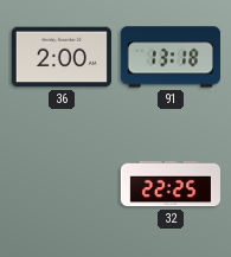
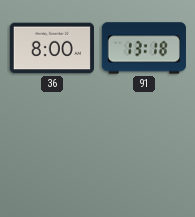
36: 2:00 -> 8:00 (52, 48)
32: 22:25 -> none (171, 184)
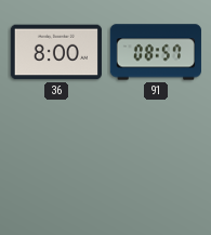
91: 13:18 -> 08:57 (156, 52)
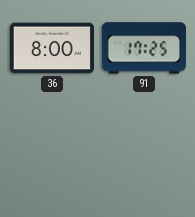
91: 08:57 -> 17:25 (144, 48)
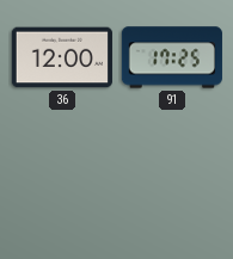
36: 8:00 -> 12:00 (62, 57)
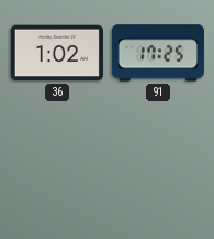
36: 12:00 -> 1:02 (57, 53)
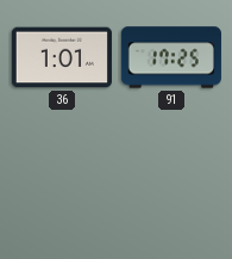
36: 1:02 -> 1:01 (62, 57)
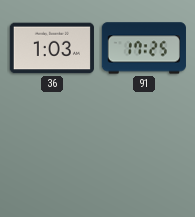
36: 1:01 -> 1:03 (52, 48)
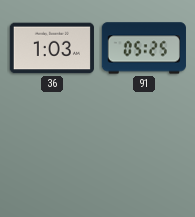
91: 17:25 -> 05:25 (144, 48)
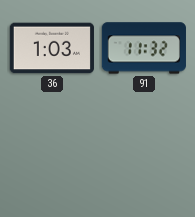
91: 05:25 -> 11:32 (144, 48)
